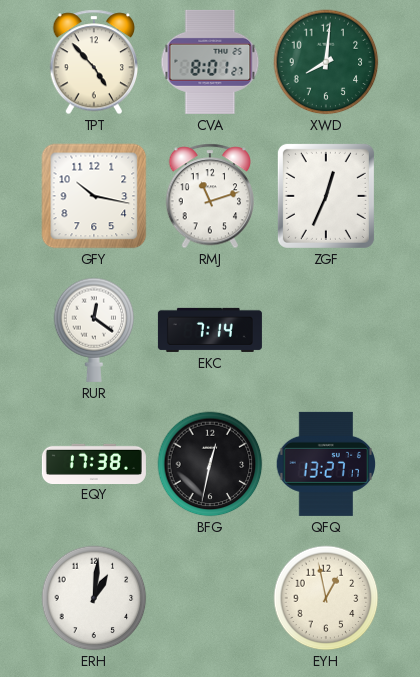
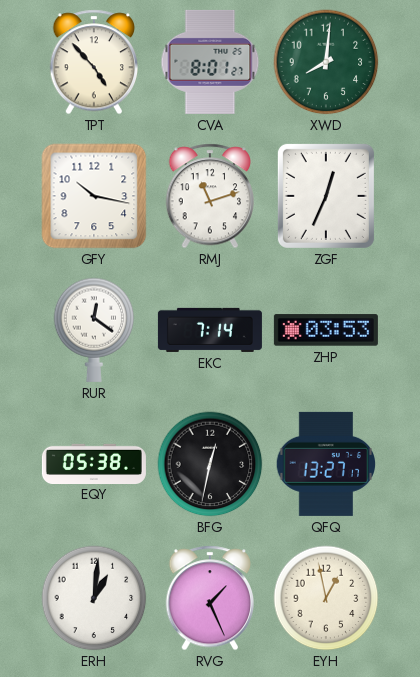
ZHP: none -> 03:53 (326, 330)
EQY: 17:38 -> 05:38 (94, 463)
RVG: none -> 1:26 (210, 598)
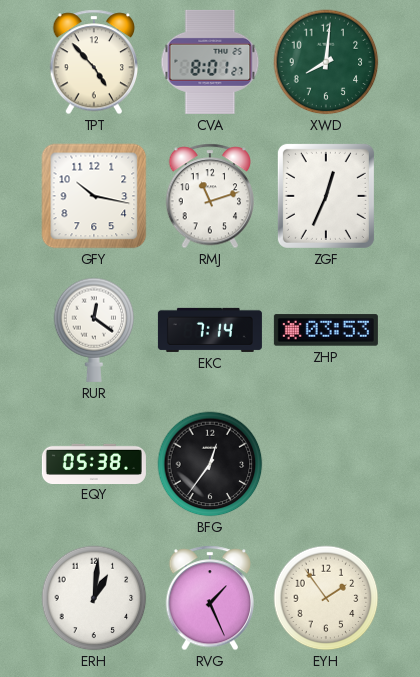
BFG: 12:32 -> 12:36 (210, 464)
QFQ: 13:27 -> none (325, 464)
EYH: 12:58 -> 1:54 (326, 598)
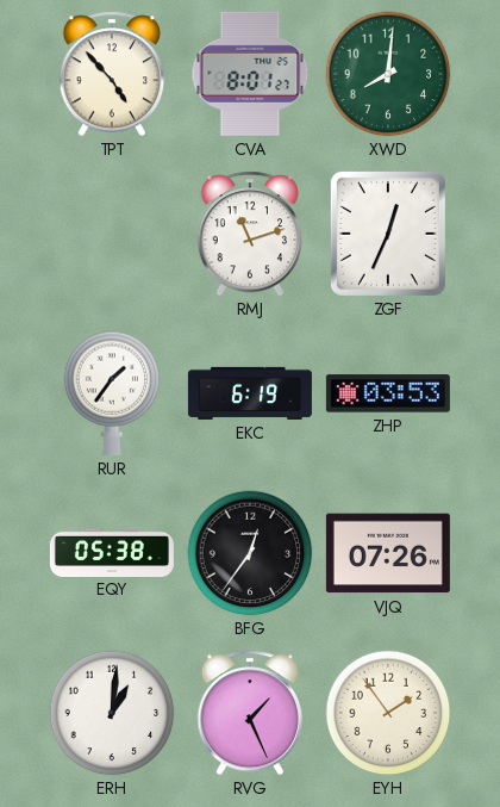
GFY: 10:17 -> none (94, 196)
RUR: 12:21 -> 1:36 (112, 393)
EKC: 7:14 -> 6:19 (250, 393)
VJQ: none -> 07:26 (388, 553)
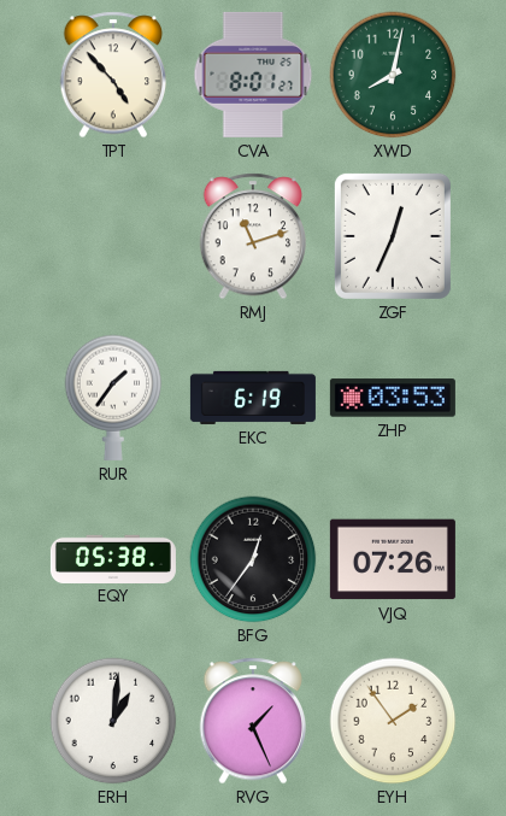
XWD: 8:01 -> 8:02 (393, 75)
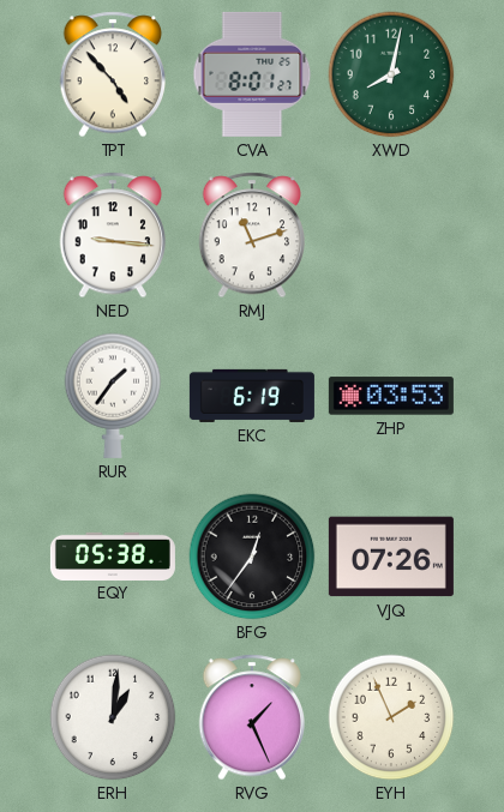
NED: none -> 9:16 (113, 235)
ZGF: 12:34 -> none (393, 236)
EYH: 1:54 -> 1:56 (391, 717)
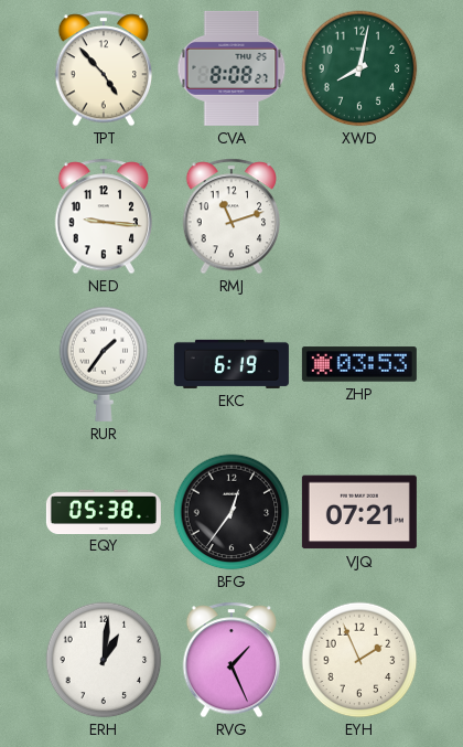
CVA: 8:01 -> 8:08 (232, 68)
VJQ: 07:26 -> 07:21 (359, 512)
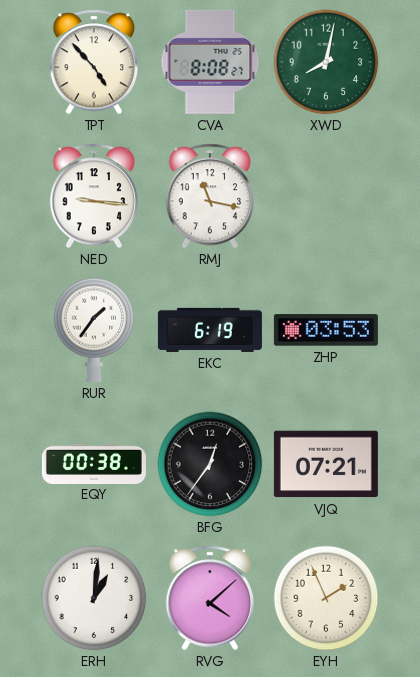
RMJ: 11:12 -> 11:17 (210, 196)
EQY: 05:38 -> 00:38 (94, 463)
RVG: 1:26 -> 4:08 (210, 598)
